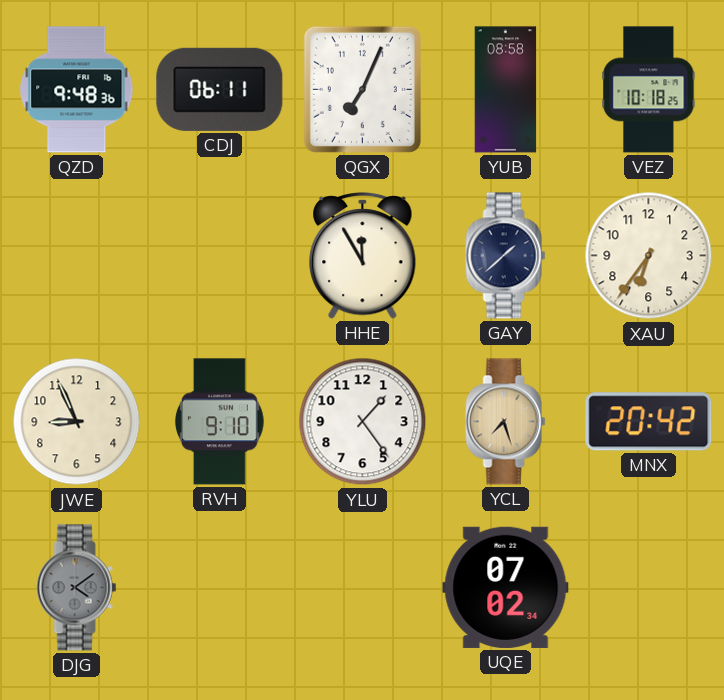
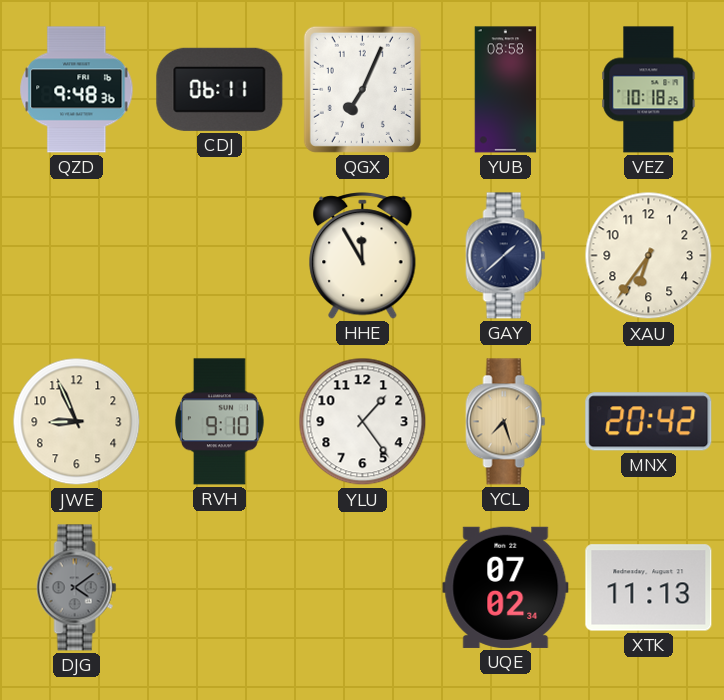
XTK: none -> 11:13 (649, 588)
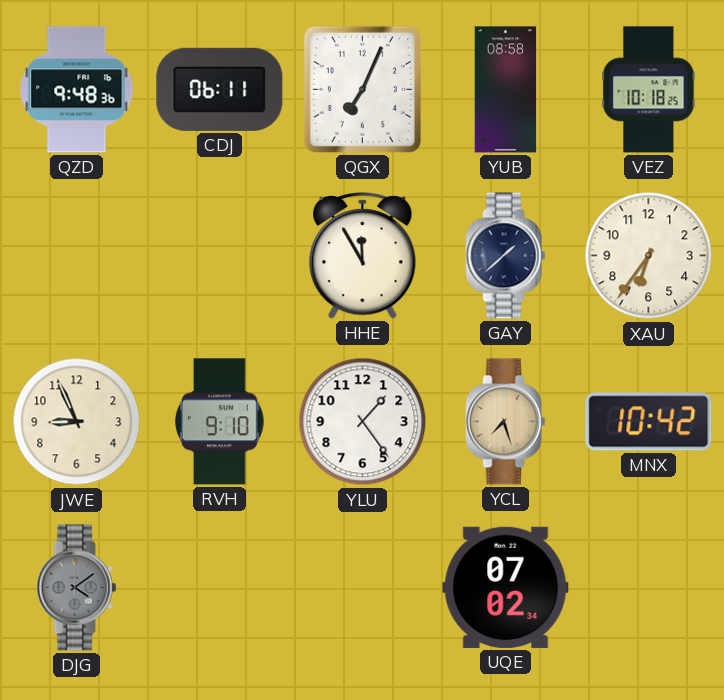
MNX: 20:42 -> 10:42 (649, 422)
XTK: 11:13 -> none (649, 588)
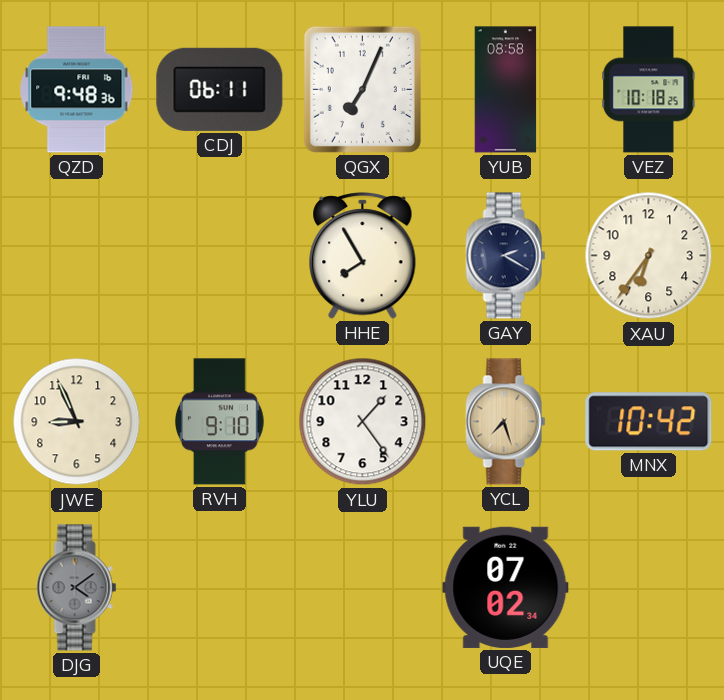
HHE: 11:55 -> 7:55 (363, 256)
GAY: 1:38 -> 2:20 (506, 256)
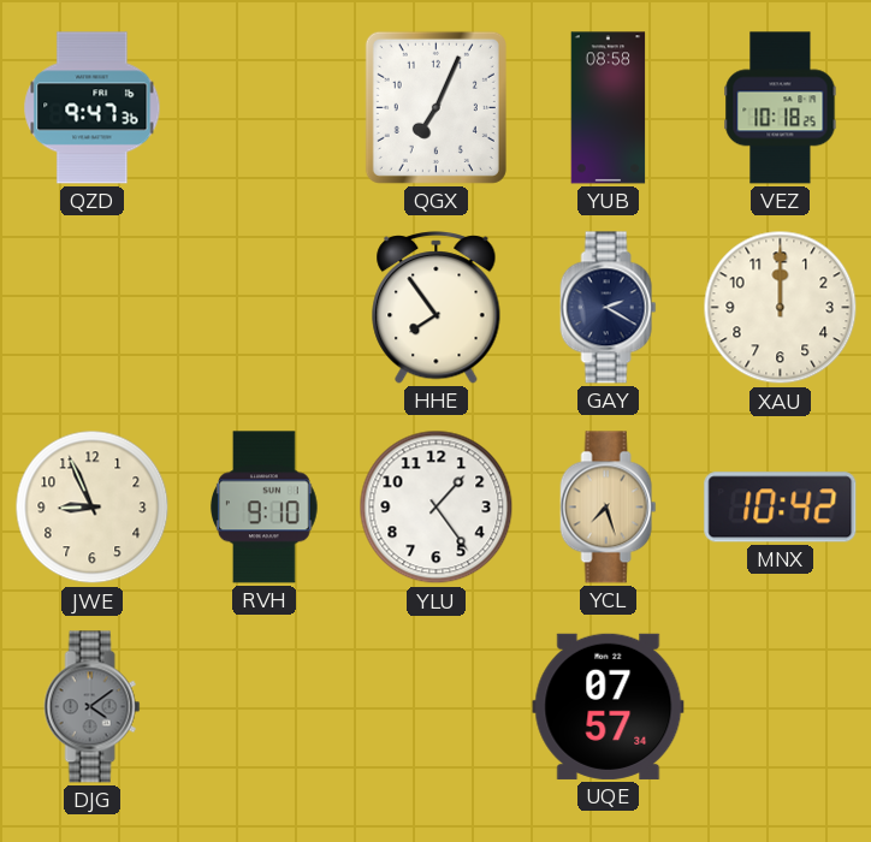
QZD: 9:48 -> 9:47 (93, 108)
CDJ: 06:11 -> none (220, 89)
HHE: 7:55 -> 7:54 (437, 308)
XAU: 6:36 -> 12:00 (781, 308)
UQE: 07:02 -> 07:57 (609, 706)
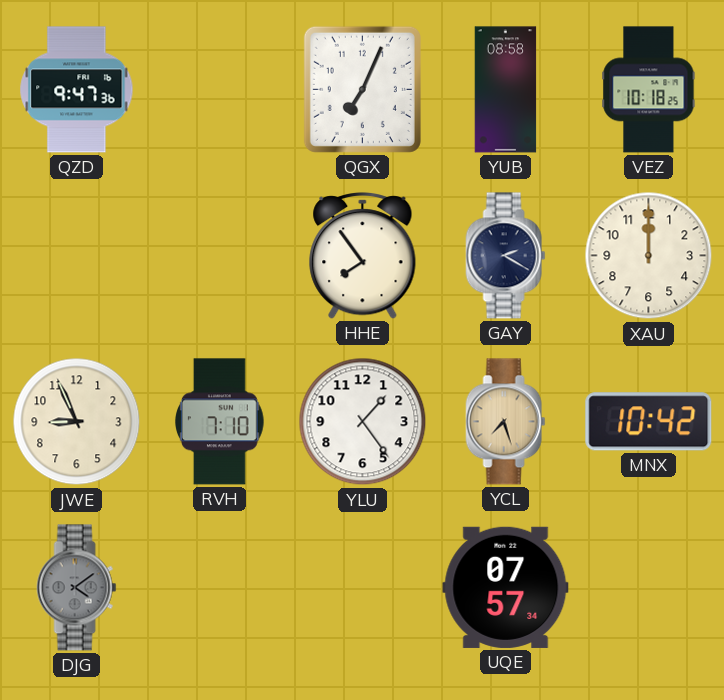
RVH: 9:10 -> 7:10 (220, 422)
